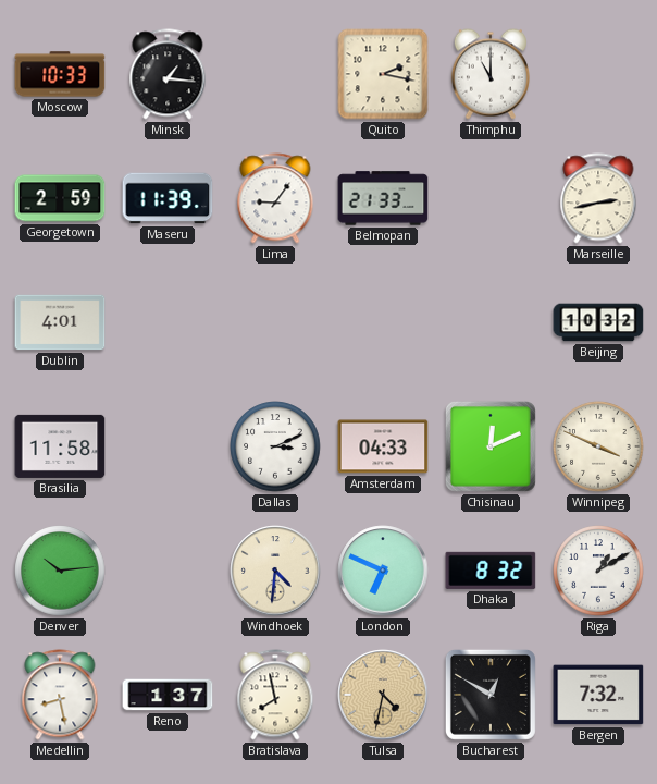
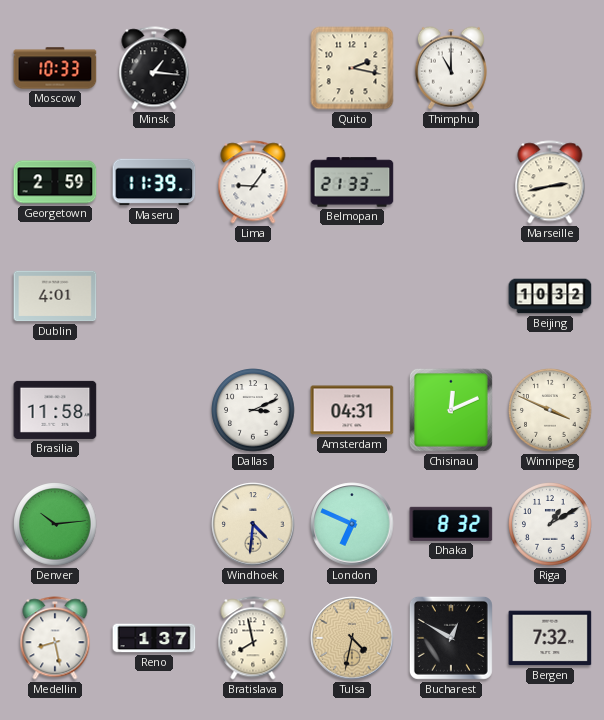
Amsterdam: 04:33 -> 04:31 (352, 410)
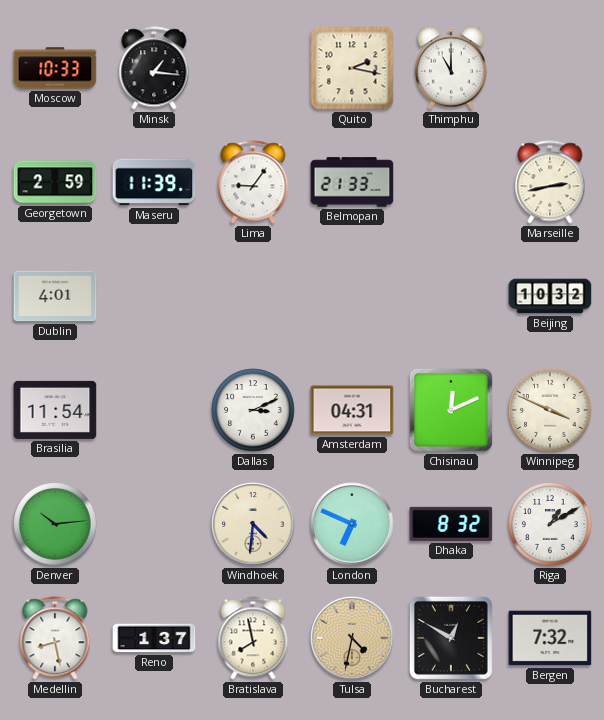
Brasilia: 11:58 -> 11:54 (55, 410)
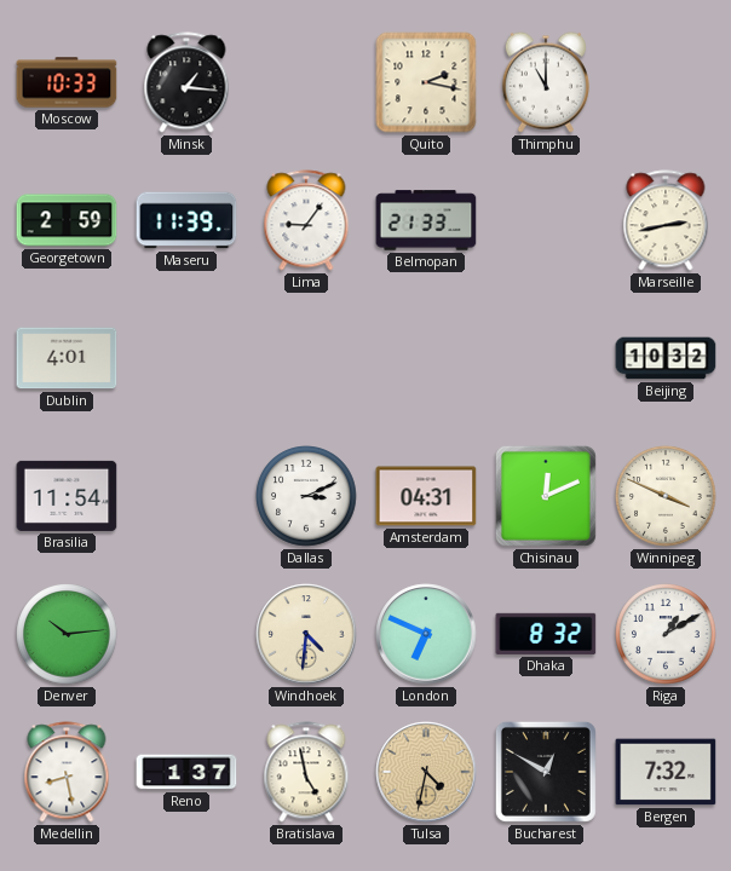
Bratislava: 7:58 -> 4:58 (306, 772)
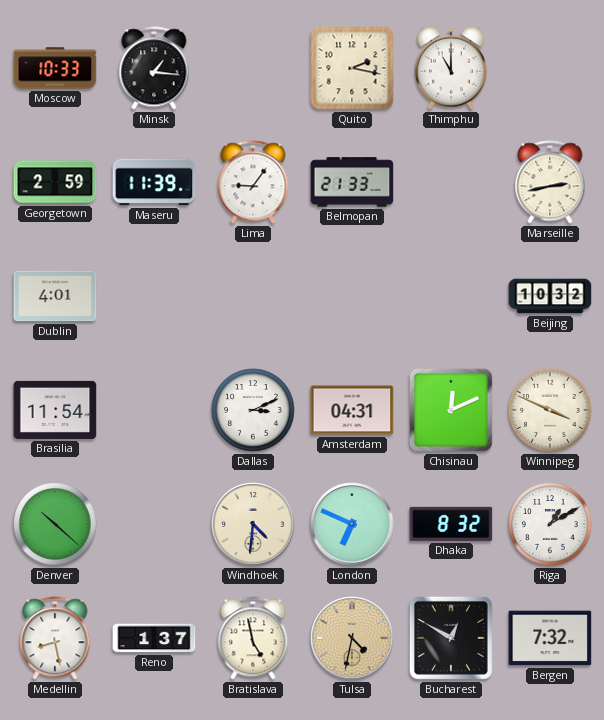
Denver: 10:14 -> 10:22 (55, 524)
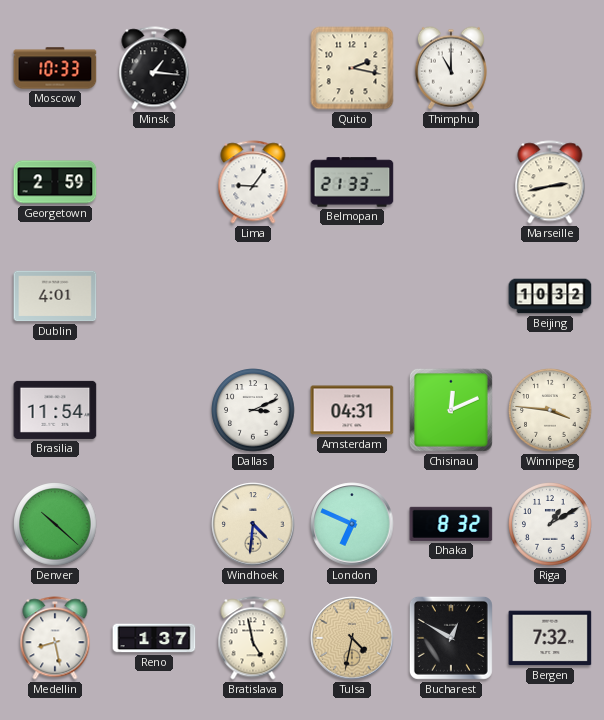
Maseru: 11:39 -> none (154, 182)
Winnipeg: 3:49 -> 3:46 (550, 410)
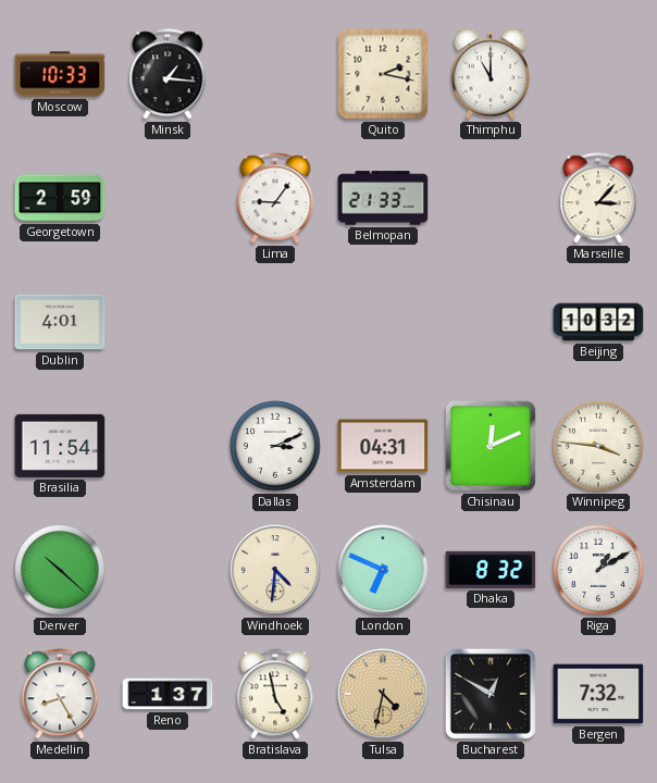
Marseille: 2:43 -> 3:07 (598, 198)
Medellin: 8:28 -> 8:25 (60, 694)
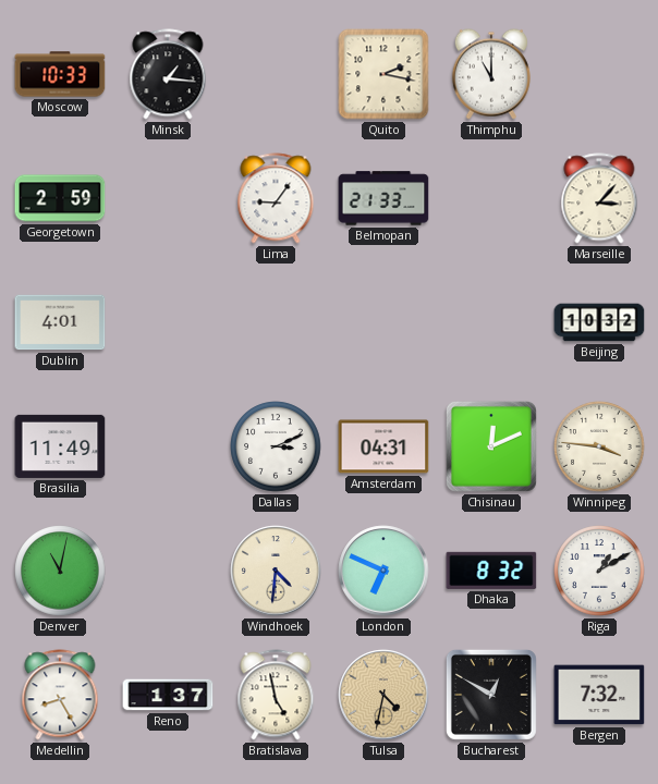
Brasilia: 11:54 -> 11:49 (60, 446)
Denver: 10:22 -> 11:02 (60, 571)
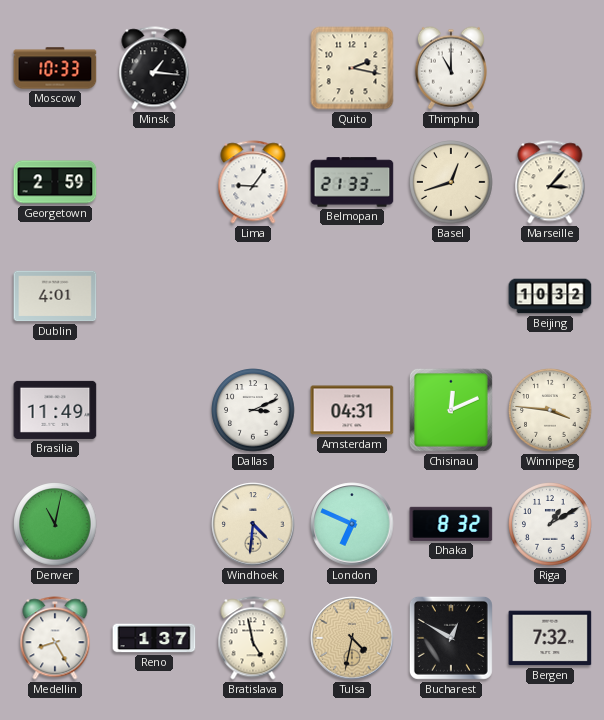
Basel: none -> 12:42 (451, 182)
